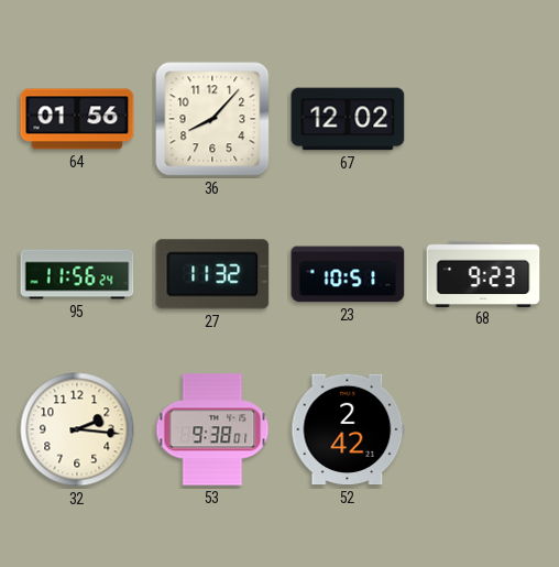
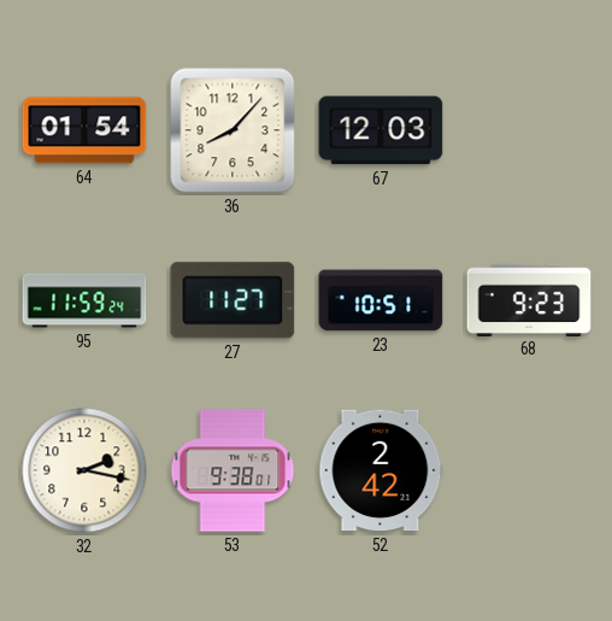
64: 01:56 -> 01:54 (84, 130)
67: 12:02 -> 12:03 (381, 130)
95: 11:56 -> 11:59 (84, 300)
27: 11:32 -> 11:27 (233, 300)
32: 2:16 -> 2:17 (84, 470)
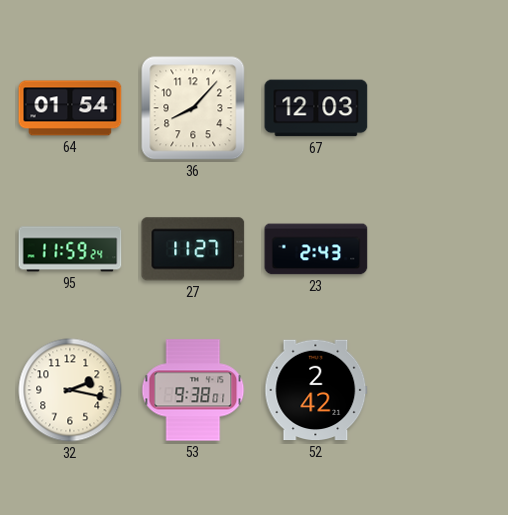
23: 10:51 -> 2:43 (316, 249)
68: 9:23 -> none (529, 299)
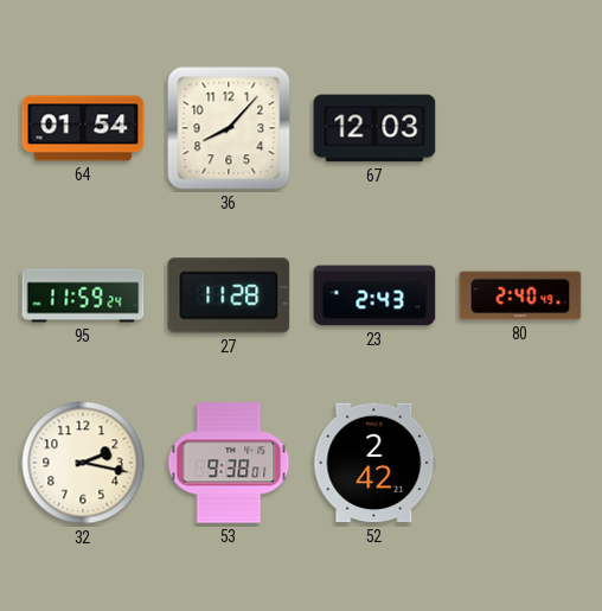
27: 11:27 -> 11:28 (229, 295)
80: none -> 2:40 (520, 295)
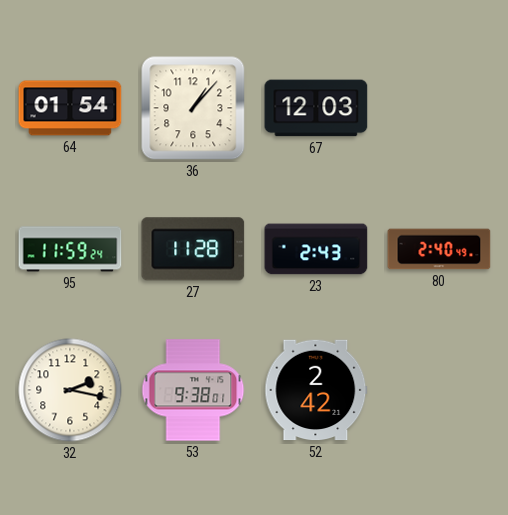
36: 8:07 -> 1:07 (193, 108)
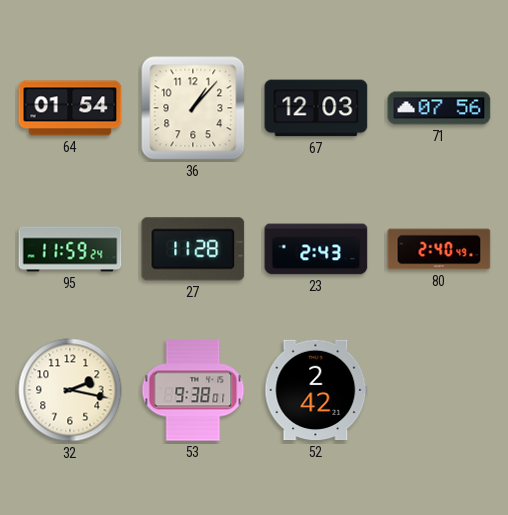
71: none -> 07:56 (439, 108)
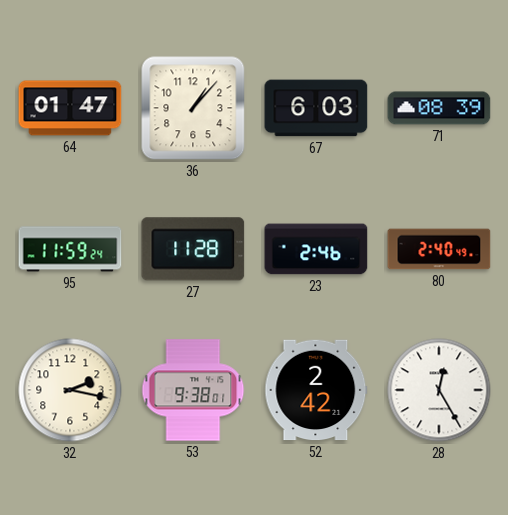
64: 01:54 -> 01:47 (70, 108)
67: 12:03 -> 6:03 (316, 108)
71: 07:56 -> 08:39 (439, 108)
23: 2:43 -> 2:46 (316, 249)
28: none -> 12:25 (439, 390)
